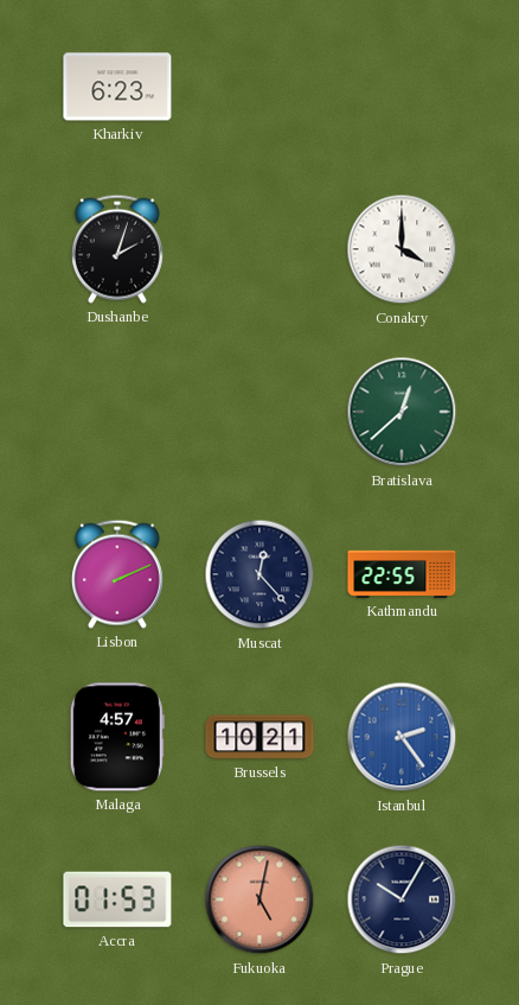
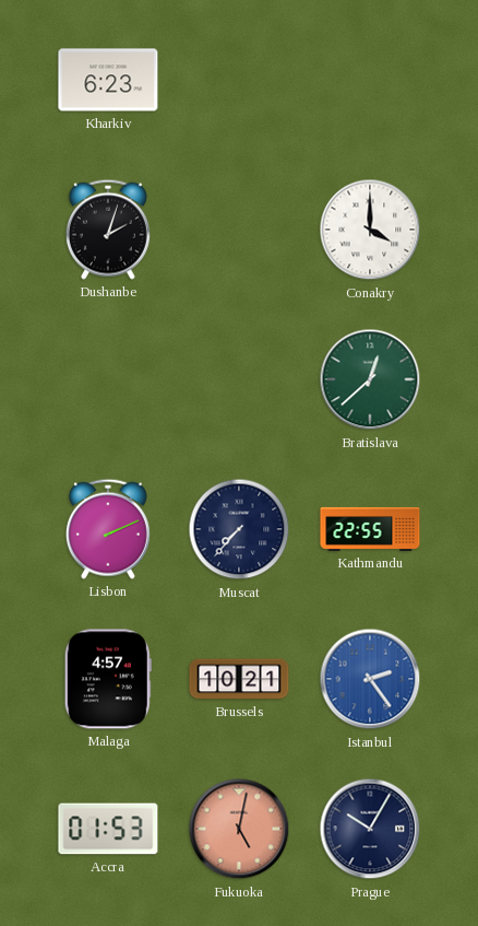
Muscat: 12:23 -> 7:37 (239, 529)
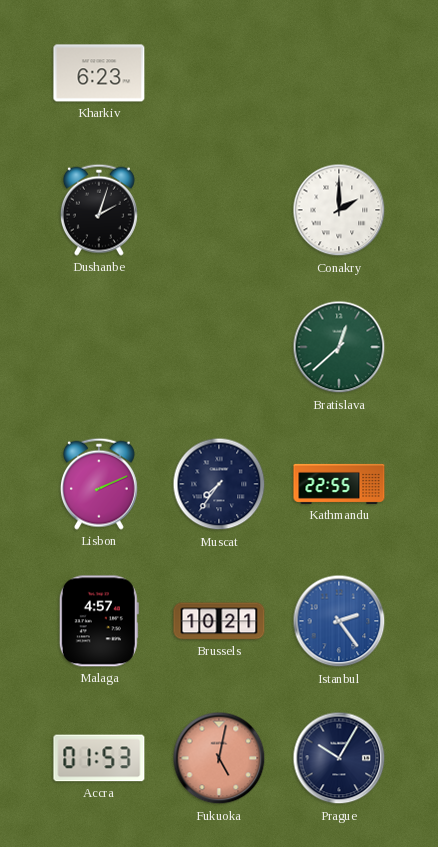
Conakry: 4:00 -> 2:00 (339, 210)
Muscat: 7:37 -> 7:36 (219, 484)
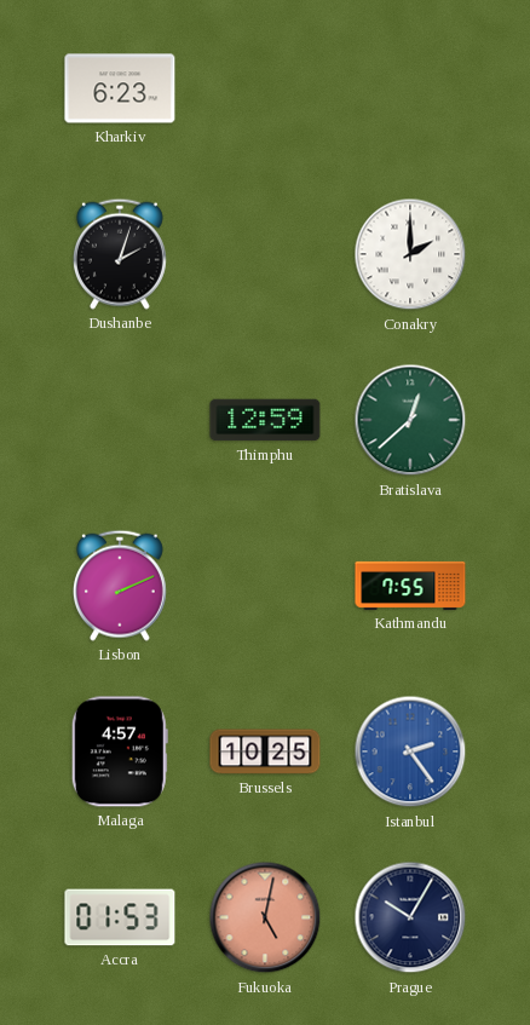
Thimphu: none -> 12:59 (265, 420)
Muscat: 7:36 -> none (219, 484)
Kathmandu: 22:55 -> 7:55 (410, 586)
Brussels: 10:21 -> 10:25 (265, 752)
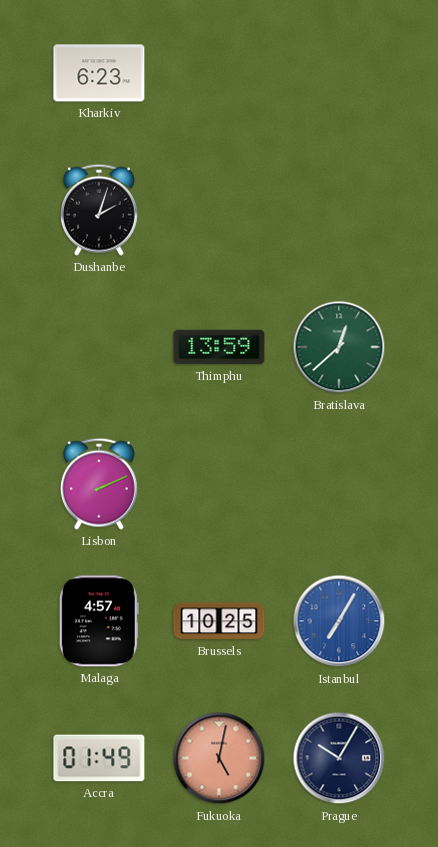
Conakry: 2:00 -> none (410, 254)
Thimphu: 12:59 -> 13:59 (219, 347)
Kathmandu: 7:55 -> none (410, 586)
Istanbul: 2:24 -> 7:05 (339, 621)
Accra: 01:53 -> 01:49 (99, 758)
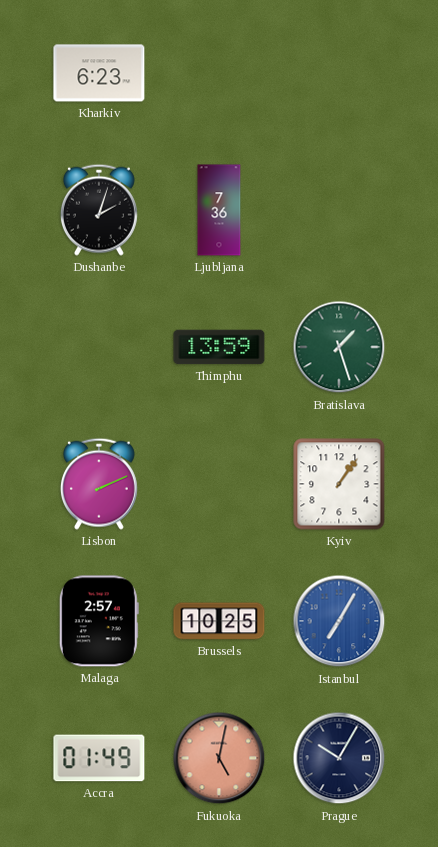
Ljubljana: none -> 7:36 (219, 210)
Bratislava: 12:38 -> 1:27 (339, 347)
Kyiv: none -> 1:06 (339, 484)
Malaga: 4:57 -> 2:57 (99, 621)
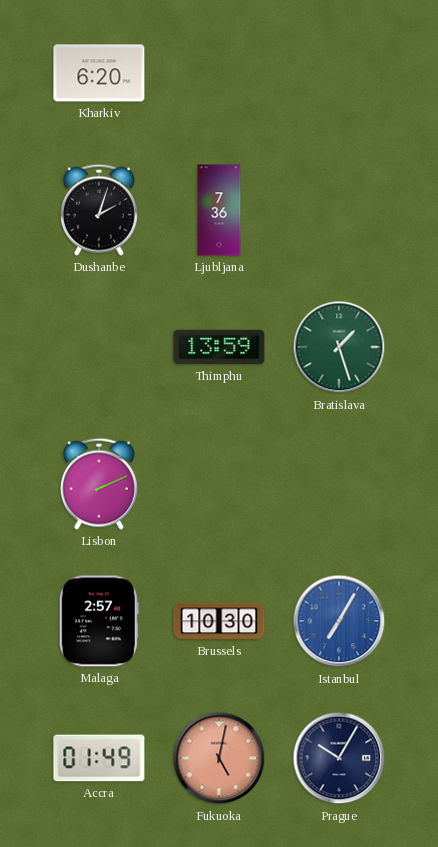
Kharkiv: 6:23 -> 6:20 (99, 73)
Kyiv: 1:06 -> none (339, 484)
Brussels: 10:25 -> 10:30 (219, 621)
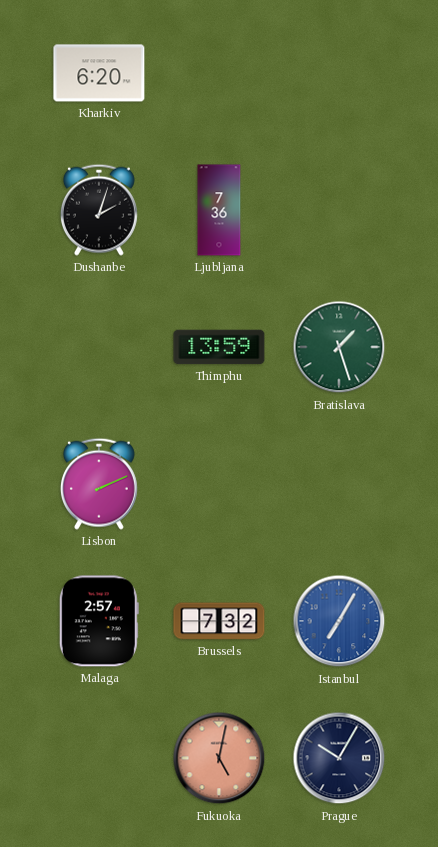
Brussels: 10:30 -> 7:32 (219, 621)
Accra: 01:49 -> none (99, 758)
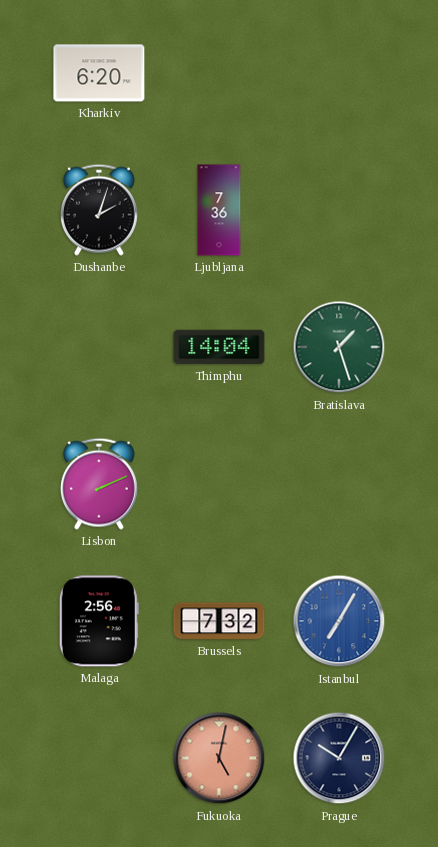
Thimphu: 13:59 -> 14:04 (219, 347)
Malaga: 2:57 -> 2:56 (99, 621)
